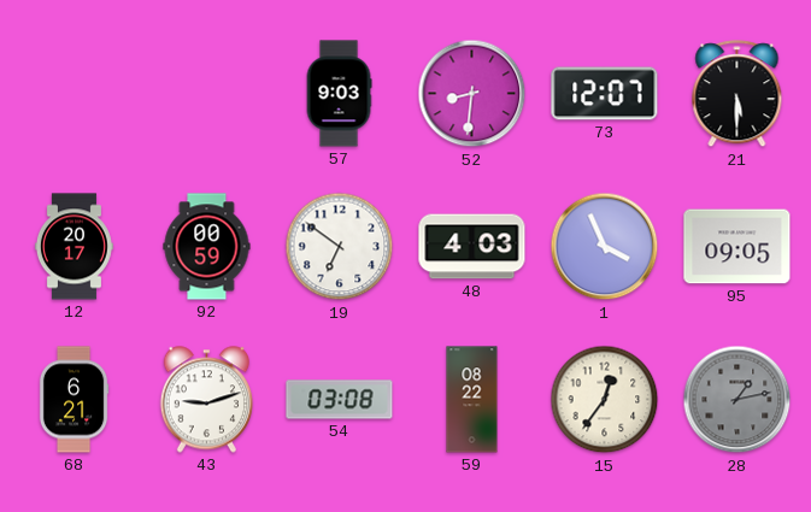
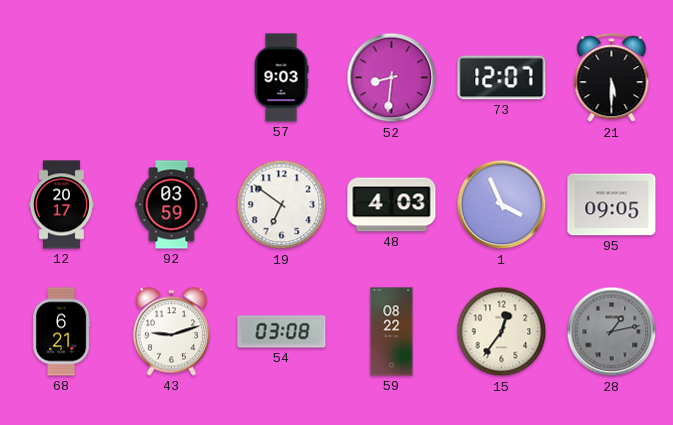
92: 00:59 -> 03:59 (172, 205)
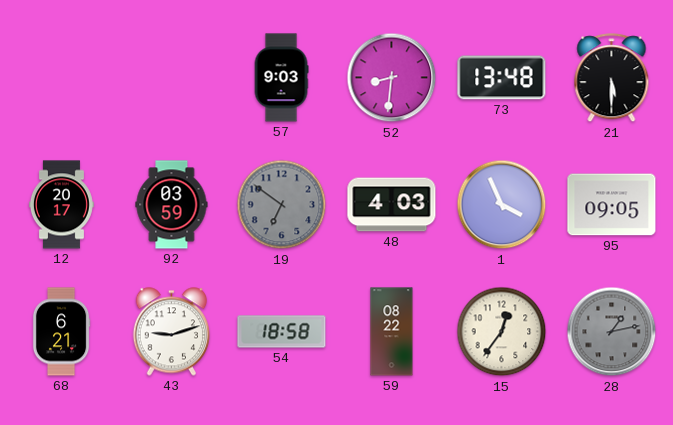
73: 12:07 -> 13:48 (502, 78)
19 dial: white -> grey (282, 205)
54: 03:08 -> 18:58 (282, 332)
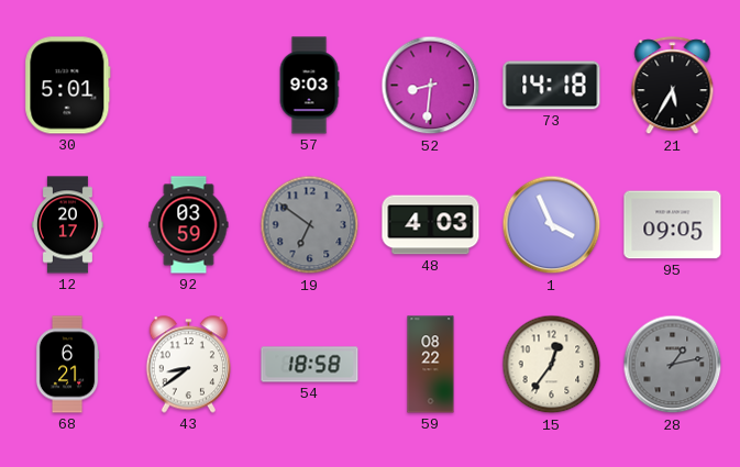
30: none -> 5:01 (68, 86)
73: 13:48 -> 14:18 (552, 86)
21: 5:30 -> 5:35 (673, 86)
43: 9:12 -> 8:39 (188, 365)
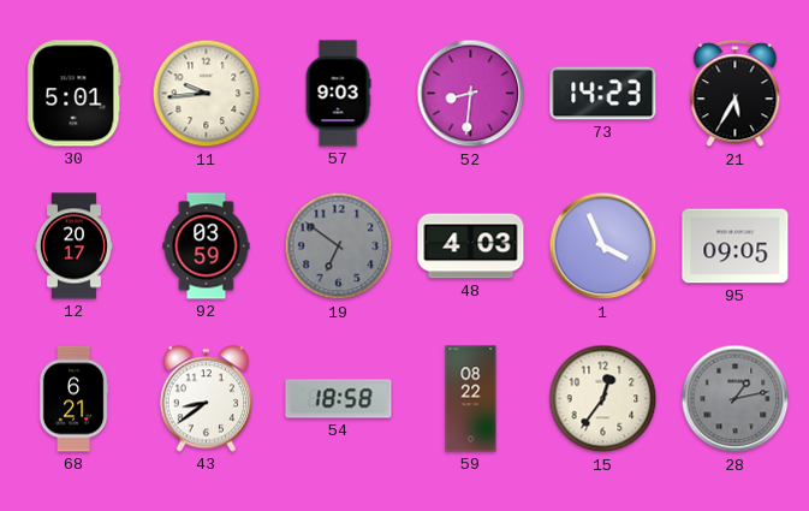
11: none -> 9:44 (207, 94)
73: 14:18 -> 14:23 (603, 94)
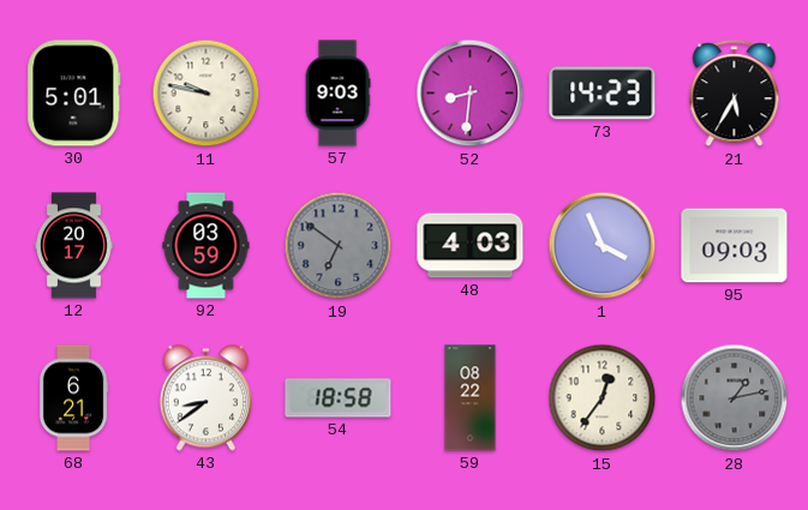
11: 9:44 -> 9:47 (207, 94)
95: 09:05 -> 09:03 (735, 246)
